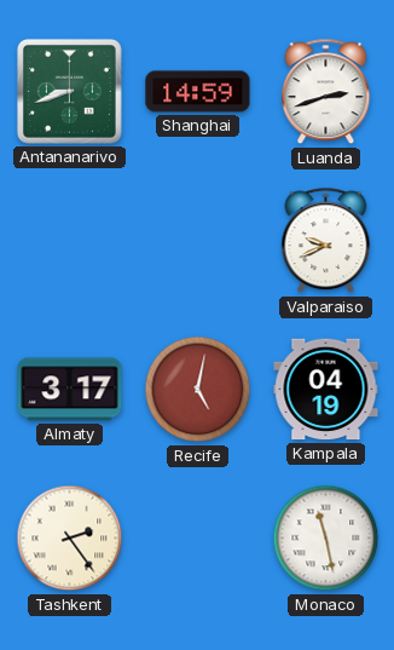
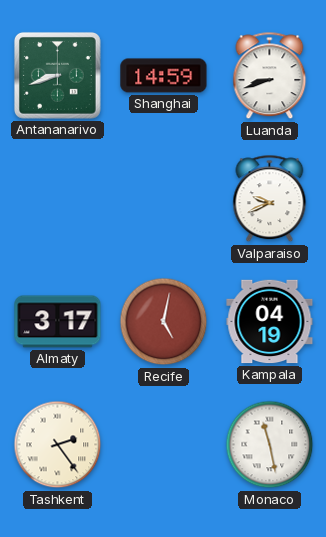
Luanda: 2:42 -> 8:42 (270, 76)
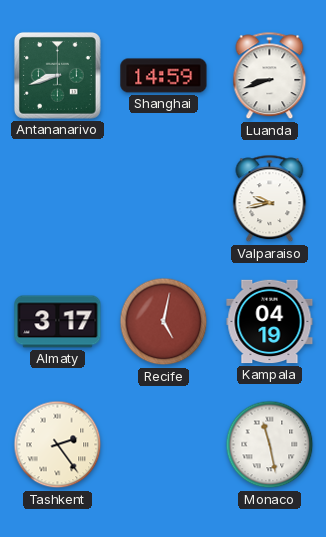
Valparaiso: 9:41 -> 9:43 (270, 199)
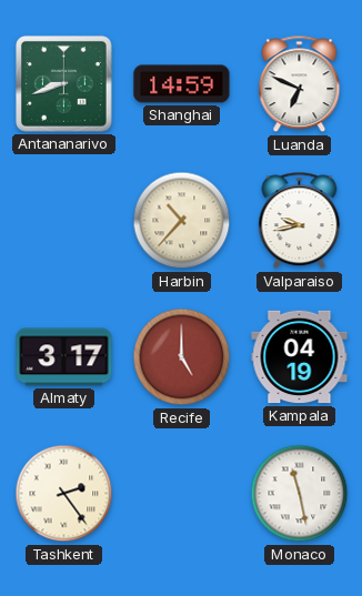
Luanda: 8:42 -> 6:49 (300, 84)
Harbin: none -> 10:37 (182, 221)
Recife: 5:02 -> 5:00 (182, 357)
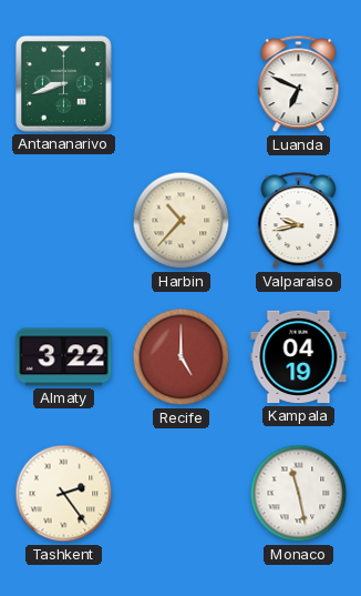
Shanghai: 14:59 -> none (182, 84)
Almaty: 3:17 -> 3:22 (64, 357)
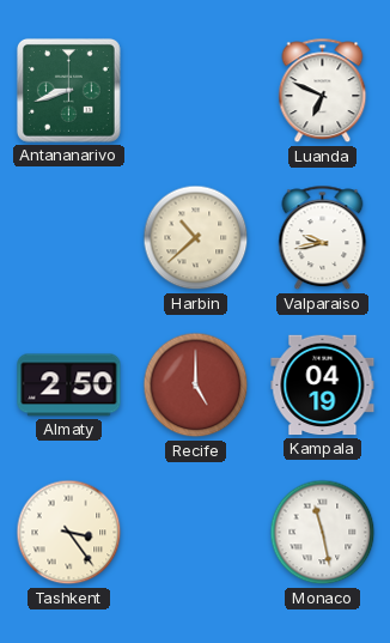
Harbin: 10:37 -> 10:38 (196, 238)
Almaty: 3:22 -> 2:50 (69, 386)
Tashkent: 2:24 -> 3:24 (69, 533)
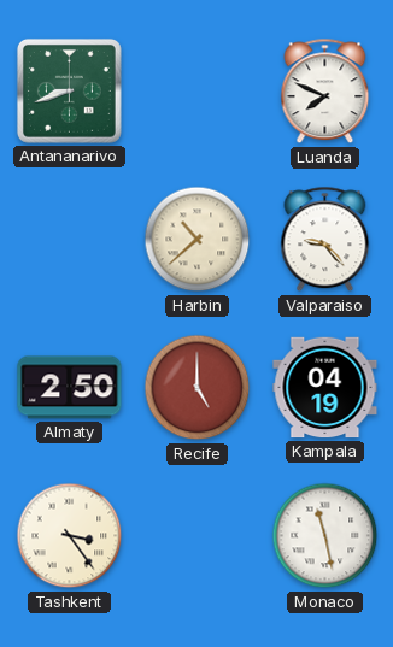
Luanda: 6:49 -> 7:49 (325, 92)
Valparaiso: 9:43 -> 9:23 (325, 240)
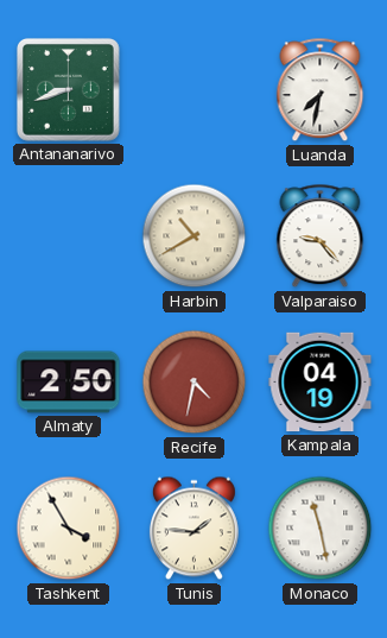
Luanda: 7:49 -> 7:32 (321, 90)
Harbin: 10:38 -> 10:40 (195, 236)
Recife: 5:00 -> 4:32 (195, 383)
Tashkent: 3:24 -> 3:55 (69, 529)
Tunis: none -> 1:46 (193, 529)
